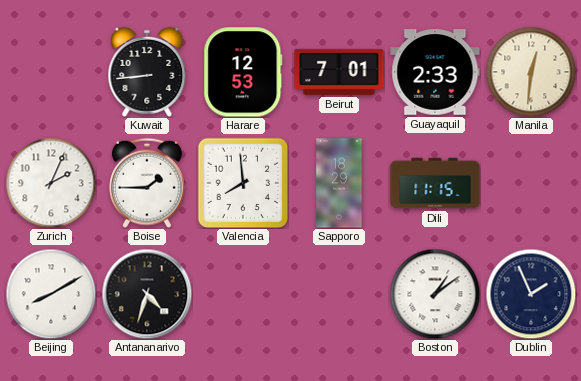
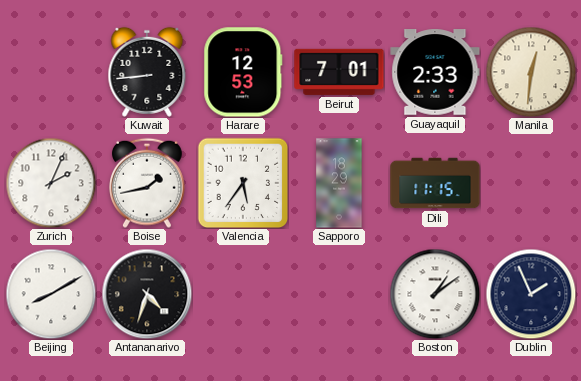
Boise: 1:45 -> 1:43 (148, 183)
Valencia: 7:59 -> 5:36 (243, 183)
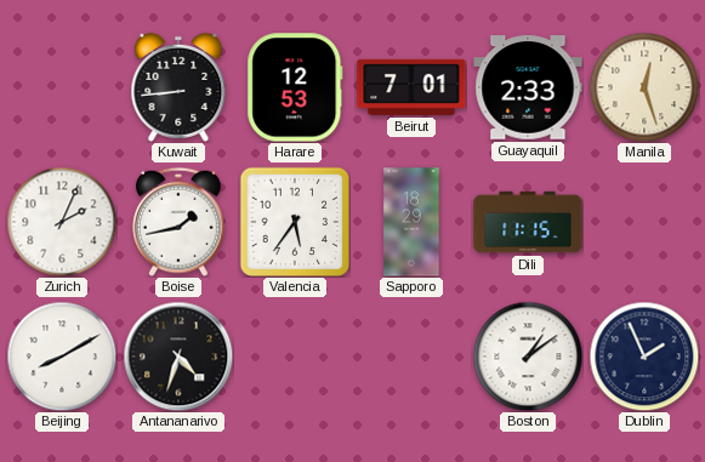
Manila: 12:31 -> 12:27 (644, 87)
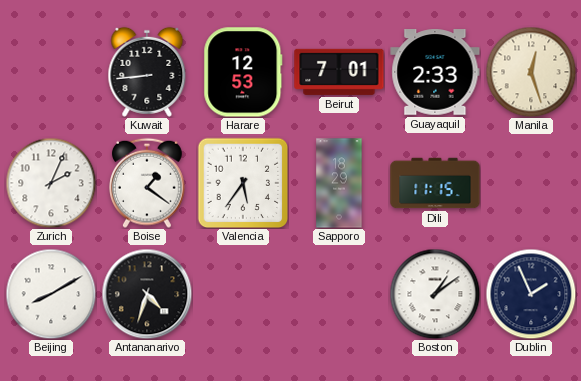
Boise: 1:43 -> 1:21 (148, 183)
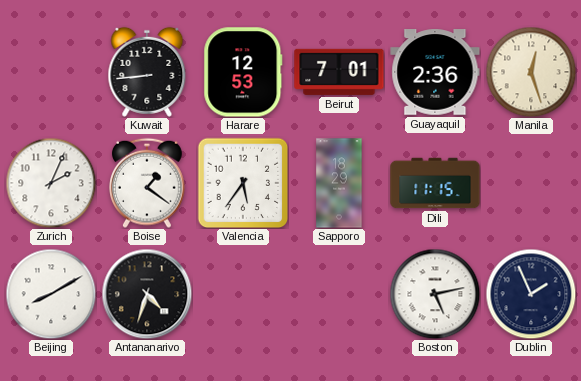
Guayaquil: 2:33 -> 2:36 (435, 72)
Boston: 1:09 -> 5:13 (435, 294)
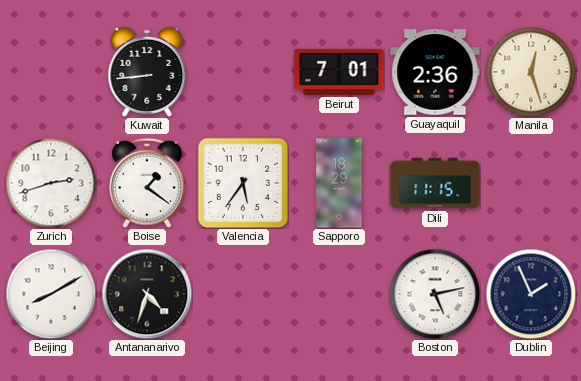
Harare: 12:53 -> none (243, 72)
Zurich: 2:04 -> 2:42 (51, 183)
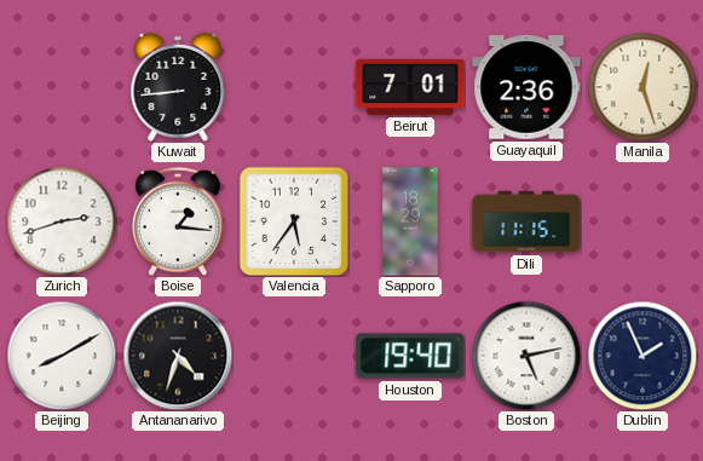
Boise: 1:21 -> 1:16 (179, 221)
Houston: none -> 19:40 (410, 356)
